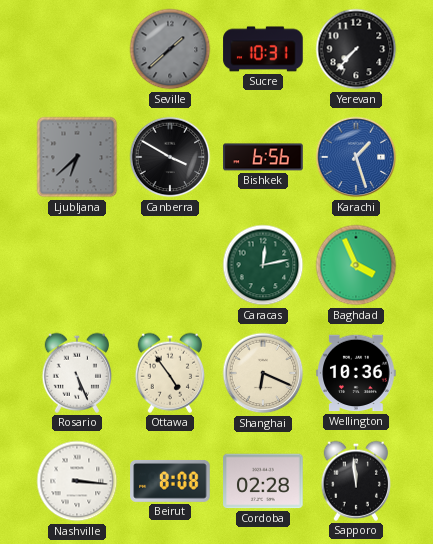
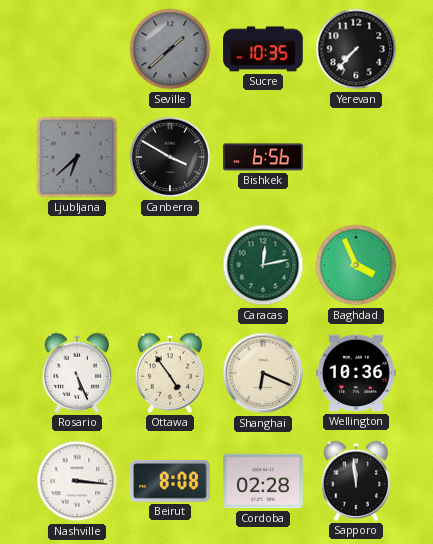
Sucre: 10:31 -> 10:35 (263, 49)
Karachi: 1:27 -> none (356, 157)
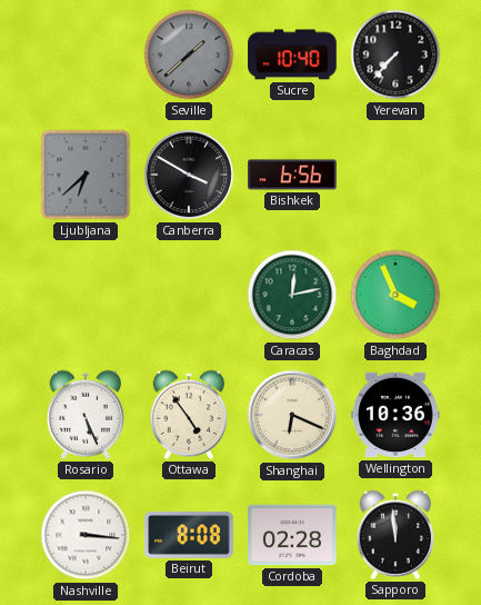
Sucre: 10:35 -> 10:40 (292, 54)
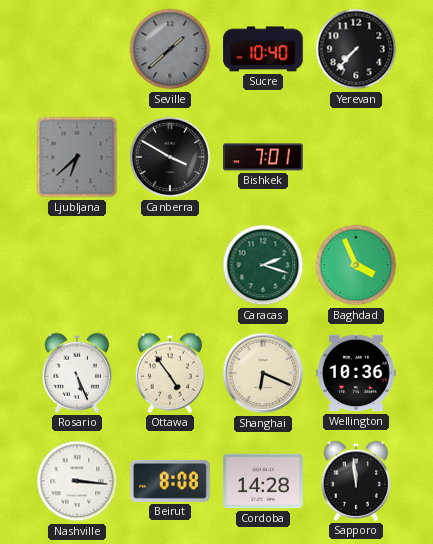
Bishkek: 6:56 -> 7:01 (263, 157)
Caracas: 12:13 -> 2:18 (263, 265)
Cordoba: 02:28 -> 14:28 (263, 481)
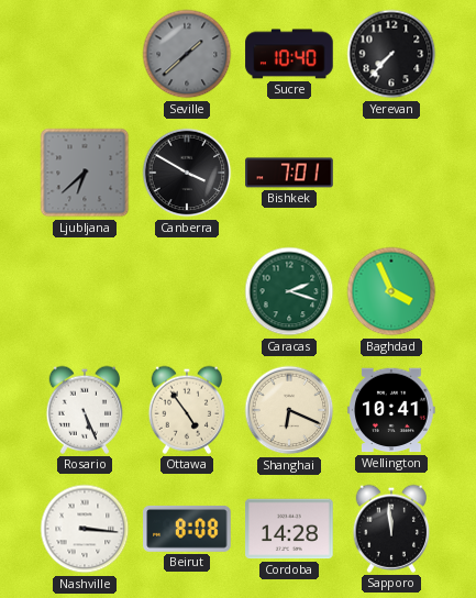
Wellington: 10:36 -> 10:41 (391, 410)
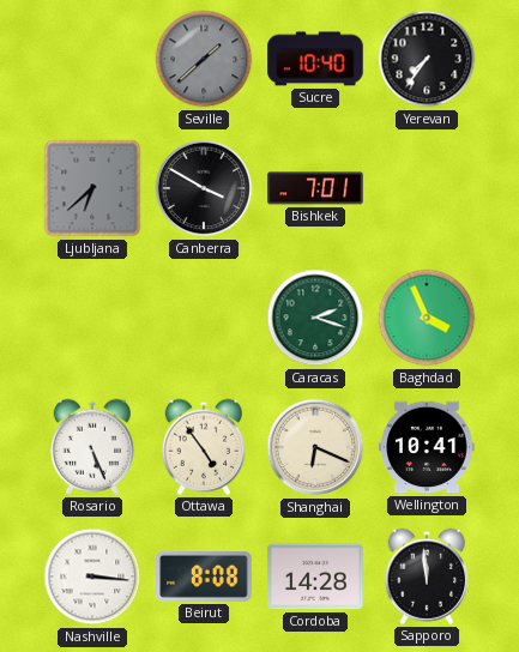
Yerevan: 7:37 -> 7:36 (427, 59)
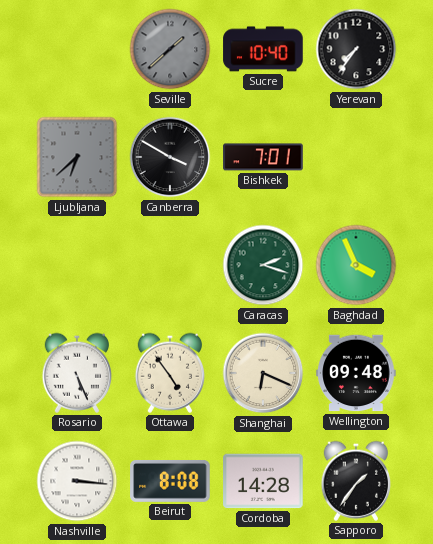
Wellington: 10:41 -> 09:48 (356, 373)
Sapporo: 11:59 -> 1:36 (356, 481)
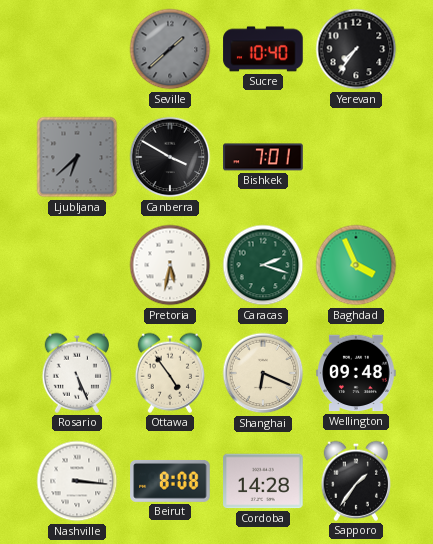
Pretoria: none -> 5:32 (170, 265)
